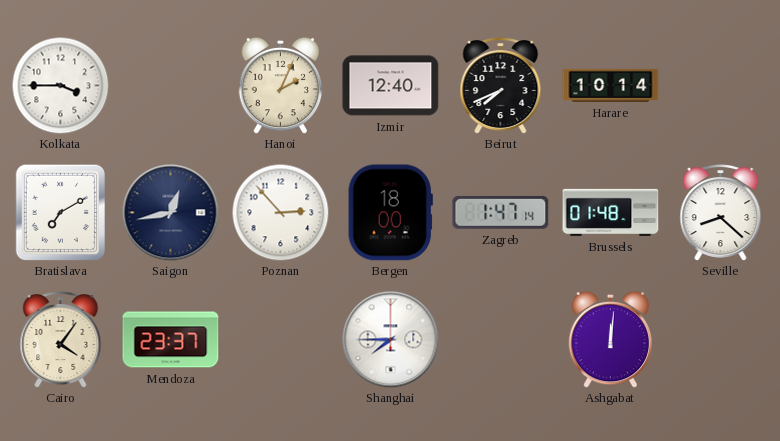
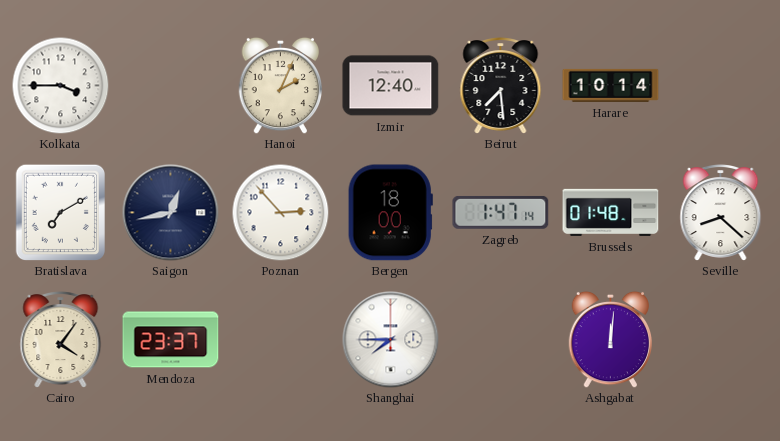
Beirut: 7:41 -> 7:29 (501, 86)
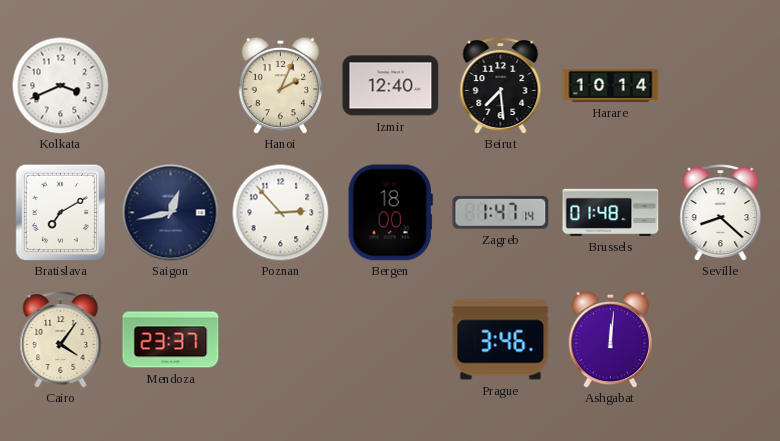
Kolkata: 3:45 -> 3:41 (60, 85)
Shanghai: 7:45 -> none (391, 340)
Prague: none -> 3:46 (501, 340)
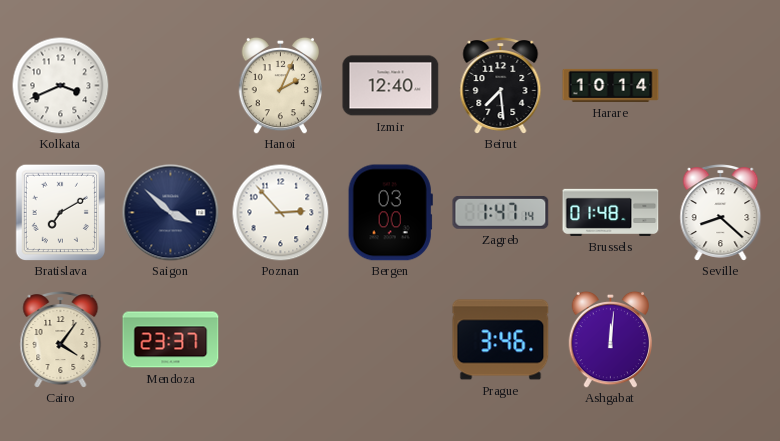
Saigon: 12:43 -> 3:52 (171, 213)
Bergen: 18:00 -> 03:00 (390, 213)
